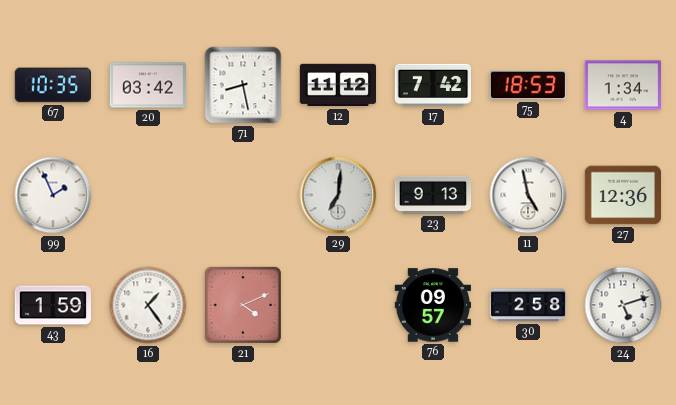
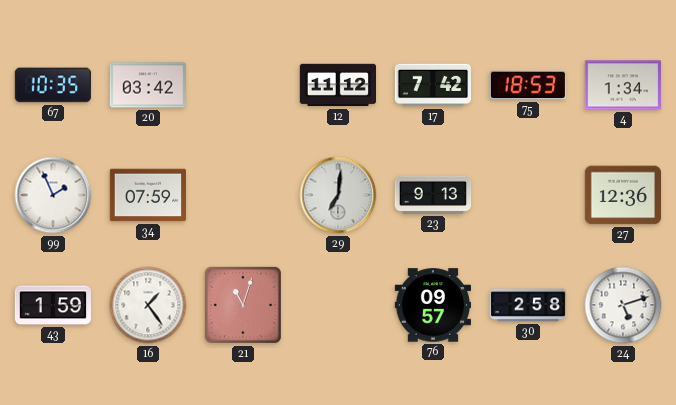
71: 8:28 -> none (243, 85)
34: none -> 07:59 (147, 195)
11: 4:58 -> none (528, 195)
21: 4:11 -> 11:03 (243, 305)
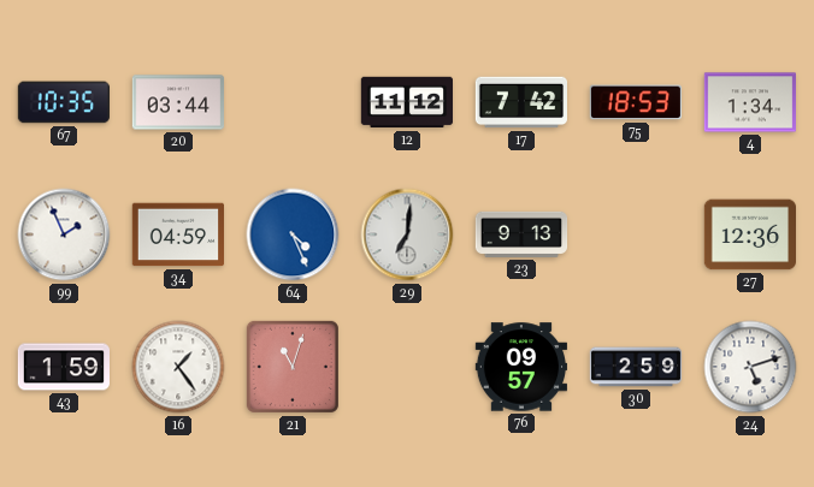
20: 03:42 -> 03:44 (177, 102)
34: 07:59 -> 04:59 (177, 234)
64: none -> 4:26 (293, 234)
30: 2:58 -> 2:59 (636, 367)
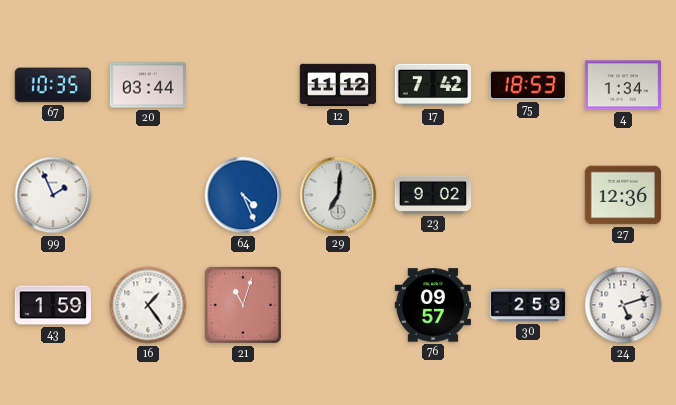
34: 04:59 -> none (177, 234)
23: 9:13 -> 9:02 (433, 195)
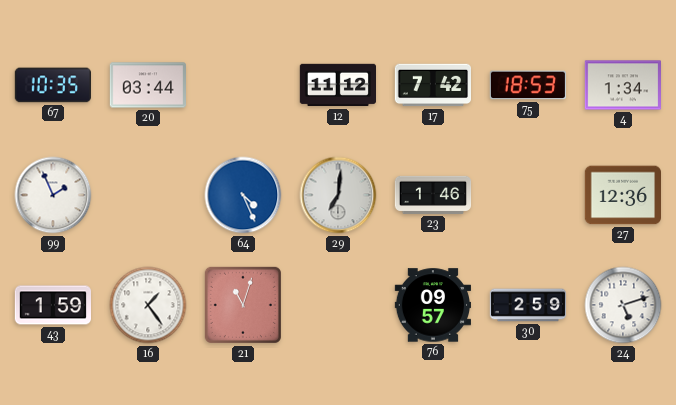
23: 9:02 -> 1:46 (433, 195)
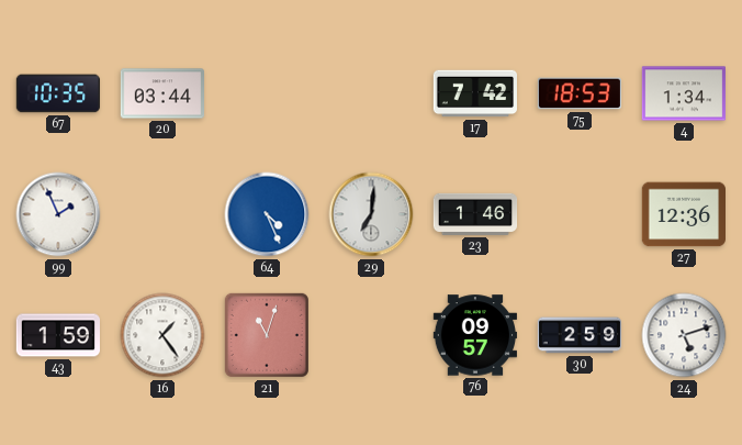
12: 11:12 -> none (337, 85)
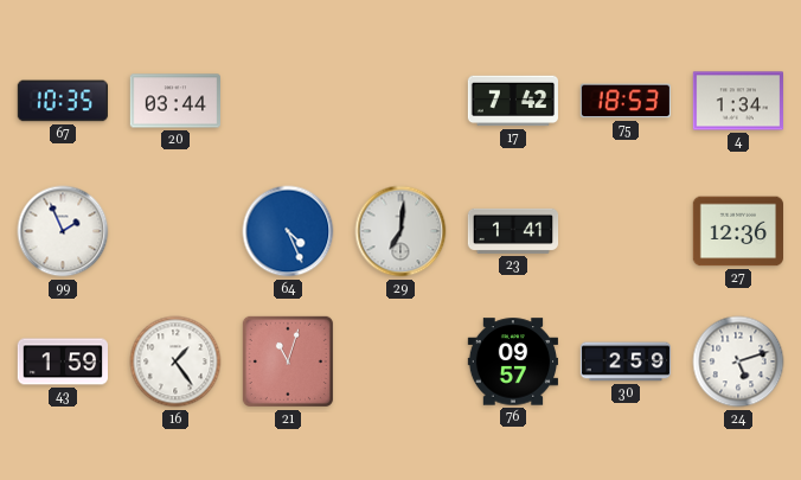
23: 1:46 -> 1:41 (513, 231)
